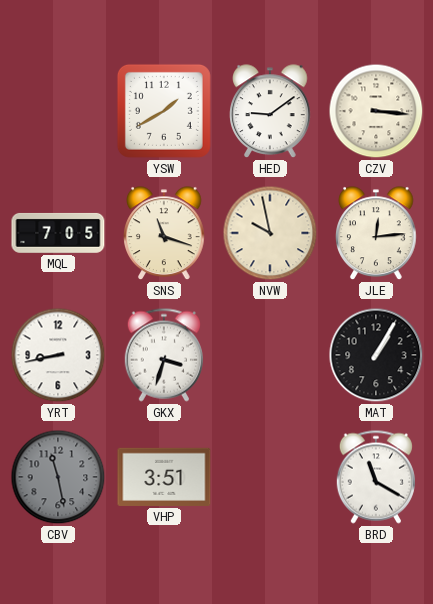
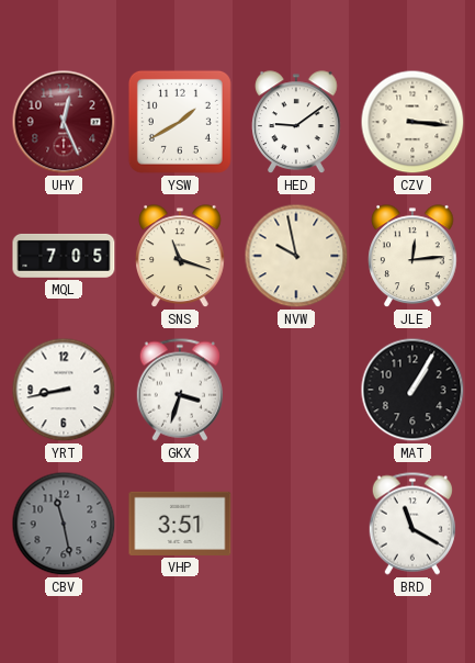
UHY: none -> 12:26 (64, 122)
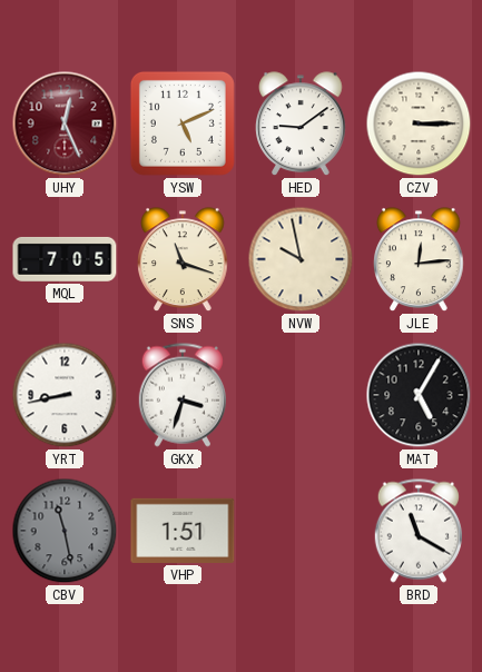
YSW: 1:40 -> 5:11 (183, 123)
CZV: 3:16 -> 3:15 (419, 123)
MAT: 1:05 -> 5:05 (419, 395)
VHP: 3:51 -> 1:51 (183, 531)
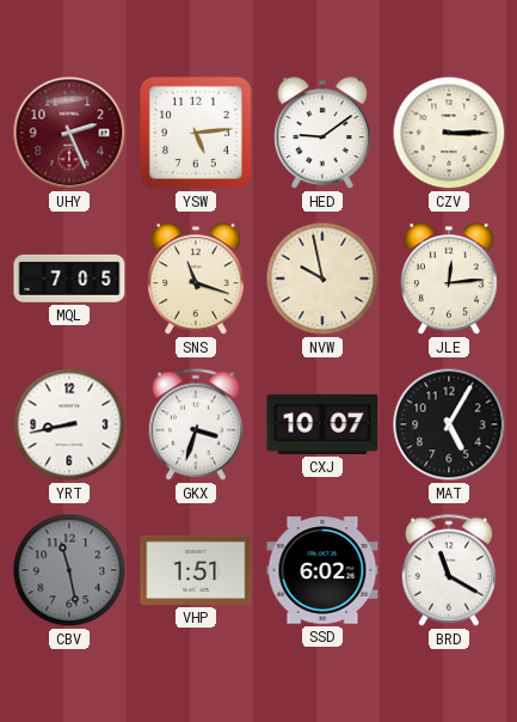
UHY: 12:26 -> 2:26 (69, 133)
YSW: 5:11 -> 5:14 (196, 133)
CXJ: none -> 10:07 (322, 424)
SSD: none -> 6:02 (322, 570)
